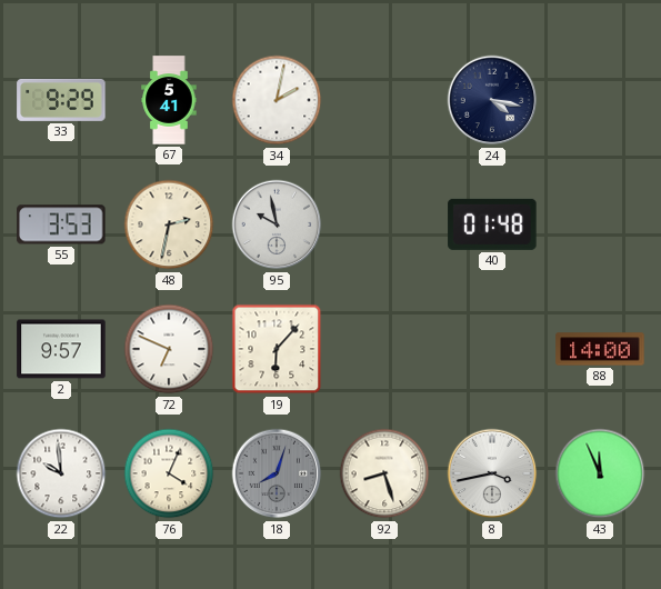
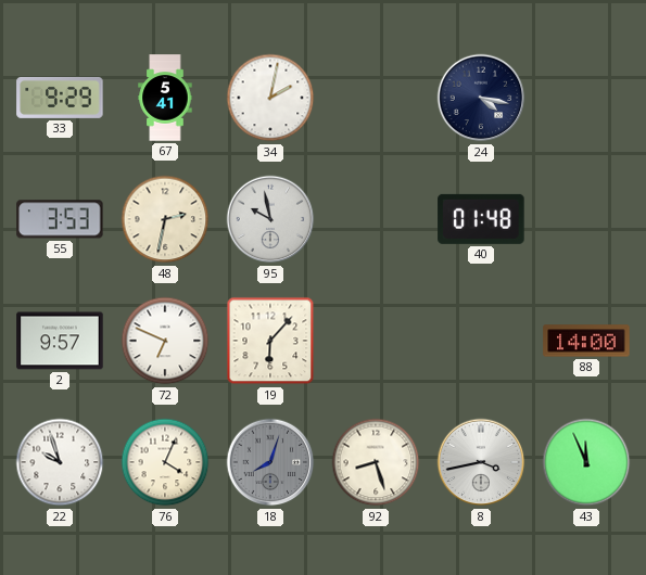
22: 9:59 -> 9:57 (60, 462)
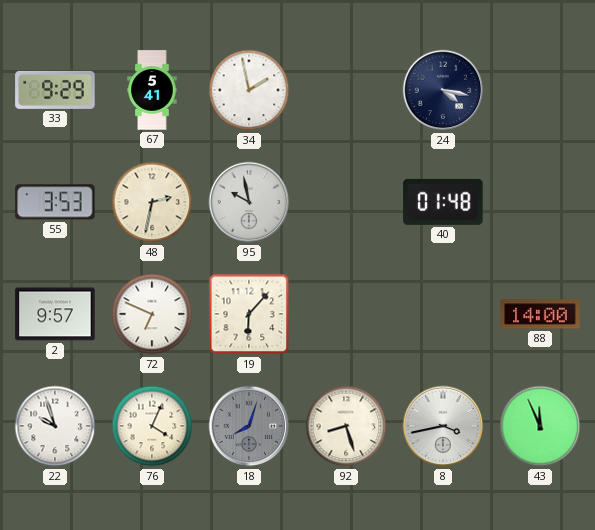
34: 2:02 -> 1:58 (249, 90)
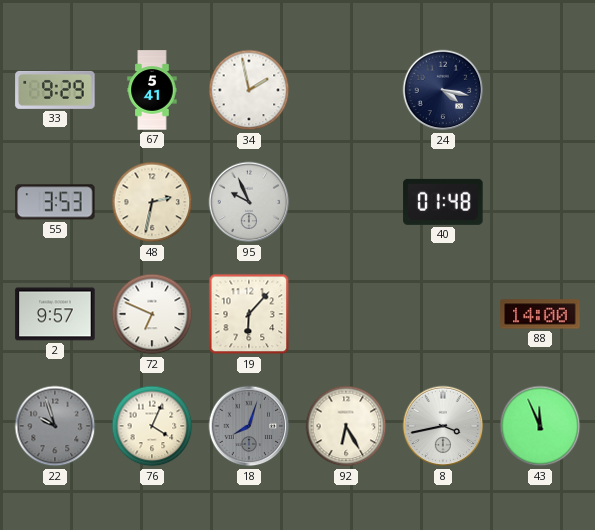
95: 9:58 -> 9:56 (249, 202)
22 dial: white -> grey (55, 426)
92: 8:27 -> 6:25 (346, 426)
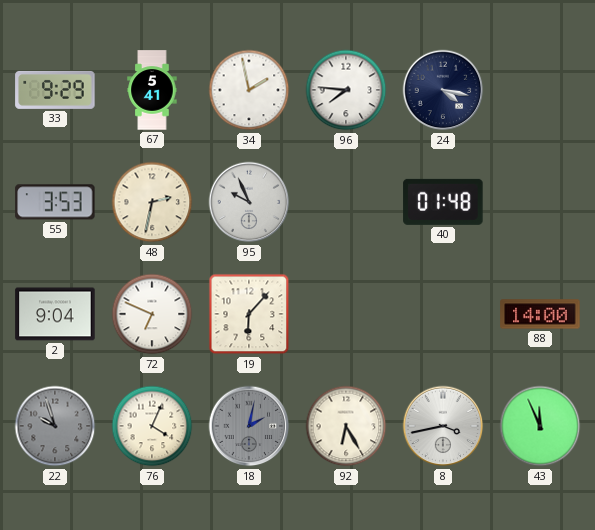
96: none -> 7:46 (346, 90)
2: 9:57 -> 9:04 (55, 314)
18: 8:03 -> 2:02 (249, 426)
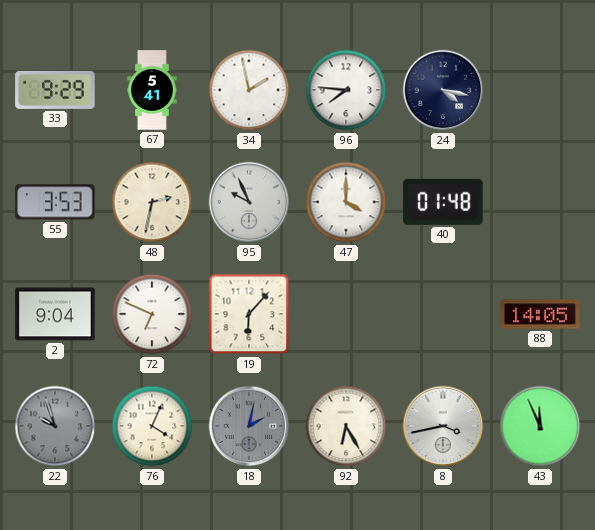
47: none -> 4:00 (346, 202)
88: 14:00 -> 14:05 (540, 314)
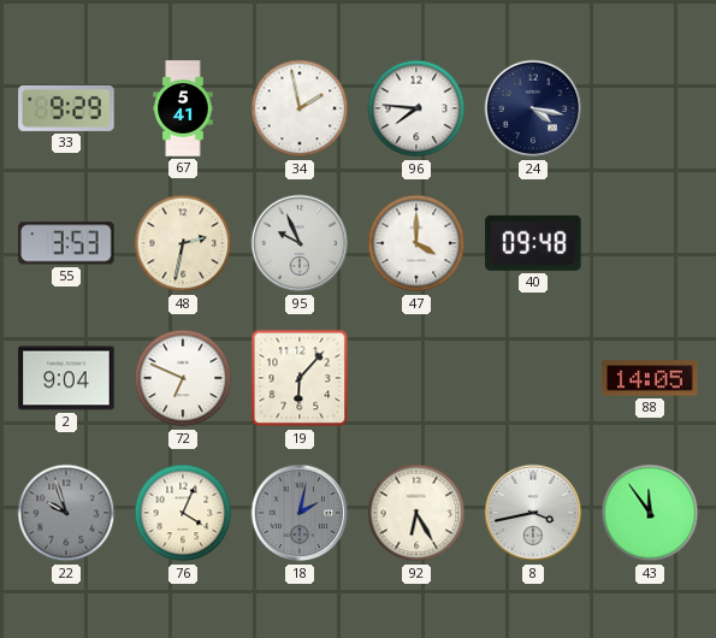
40: 01:48 -> 09:48 (533, 243)
43: 11:56 -> 11:54 (650, 513)
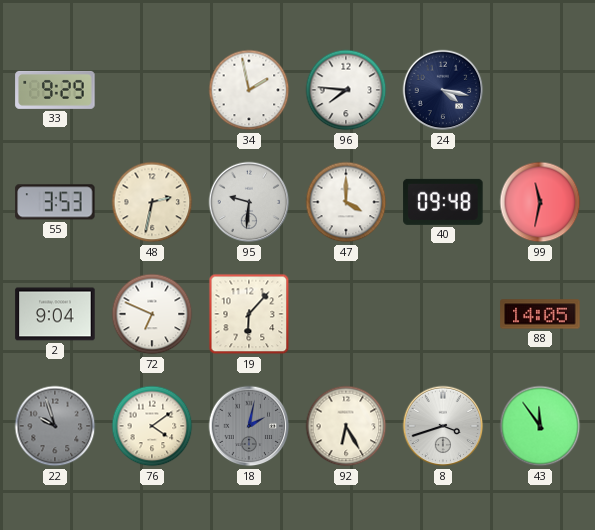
67: 5:41 -> none (183, 108)
95: 9:56 -> 9:31 (249, 202)
99: none -> 11:32 (540, 202)
76: 4:04 -> 4:09 (152, 426)
8: 3:43 -> 3:42 (443, 426)
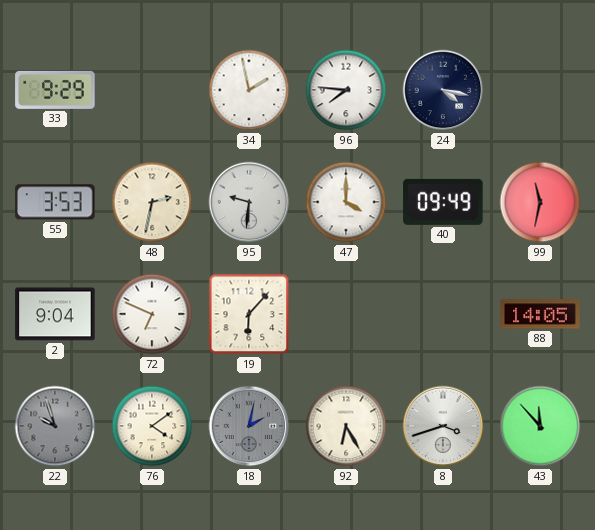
40: 09:48 -> 09:49 (443, 202)
43: 11:54 -> 11:53 (540, 426)
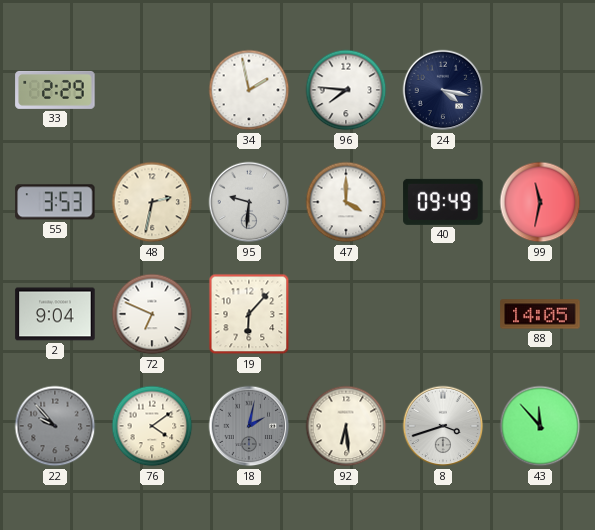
33: 9:29 -> 2:29 (55, 90)
22: 9:57 -> 9:53 (55, 426)
92: 6:25 -> 6:29 (346, 426)
